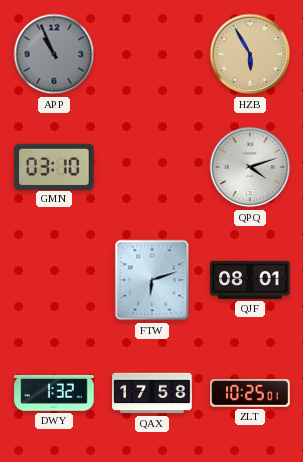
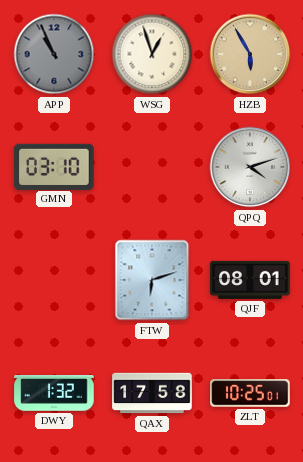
WSG: none -> 12:57 (152, 54)
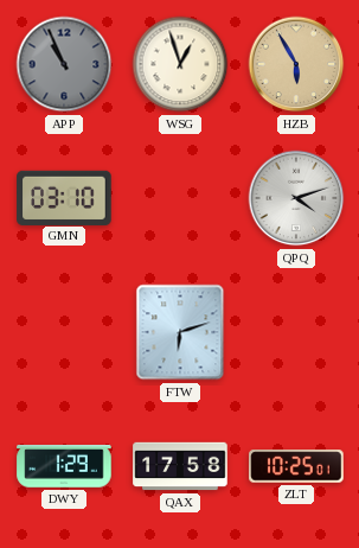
QJF: 08:01 -> none (250, 280)
DWY: 1:32 -> 1:29 (64, 466)
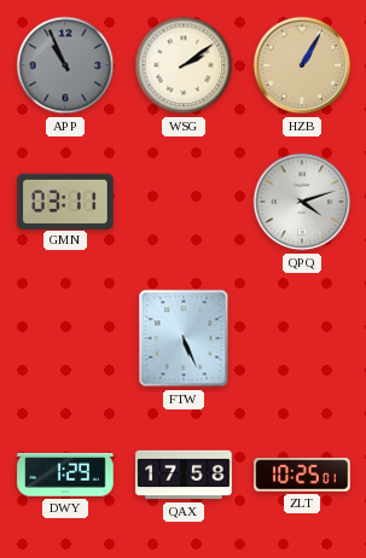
WSG: 12:57 -> 2:09 (184, 65)
HZB: 5:55 -> 1:05 (302, 65)
GMN: 03:10 -> 03:11 (65, 200)
FTW: 6:12 -> 5:26 (184, 338)
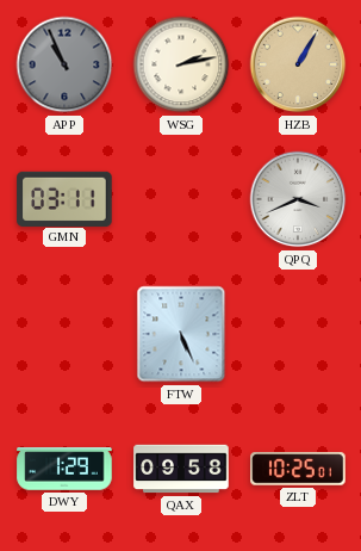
WSG: 2:09 -> 2:13 (181, 64)
QPQ: 4:12 -> 3:41 (298, 199)
QAX: 17:58 -> 09:58 (181, 469)
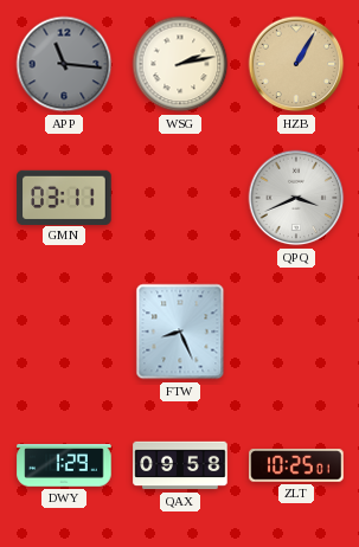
APP: 10:56 -> 11:16 (64, 64)
FTW: 5:26 -> 8:26 (180, 332)
